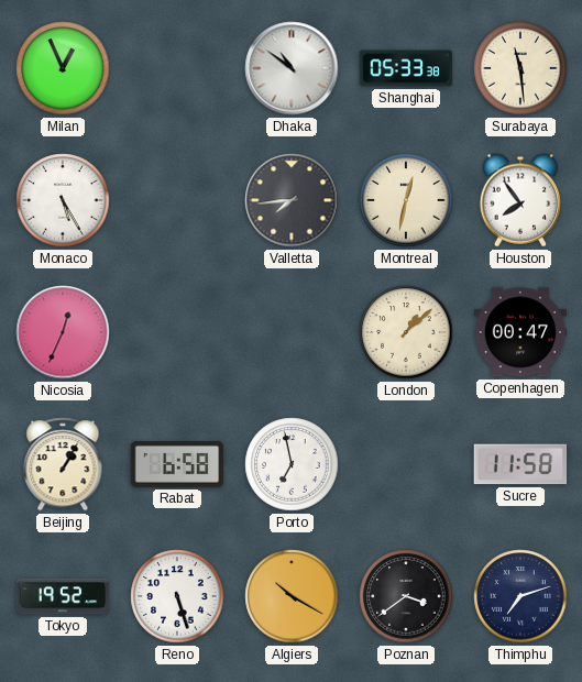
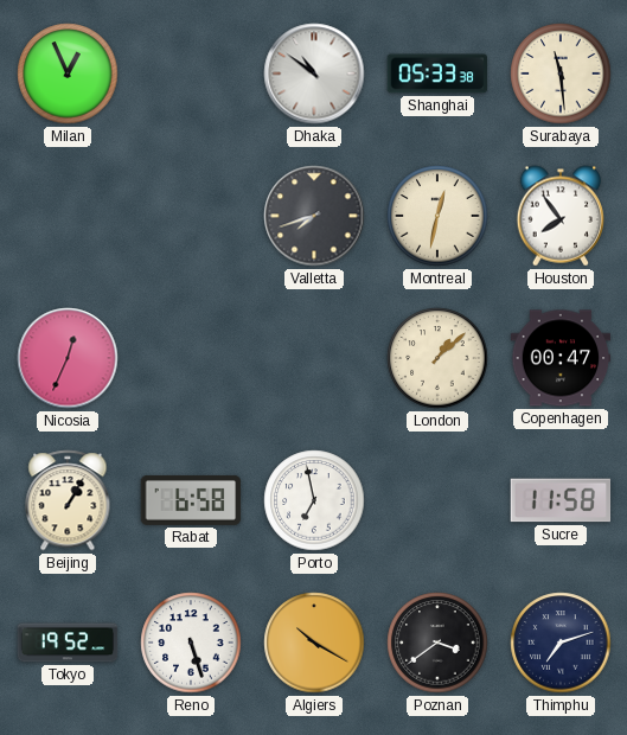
Monaco: 5:25 -> none (63, 200)
Valletta: 7:44 -> 7:42 (314, 216)
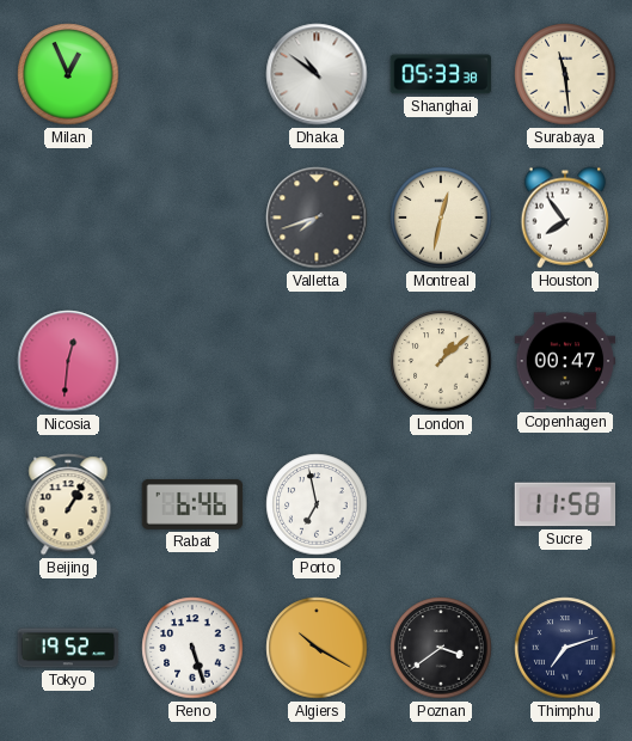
Nicosia: 12:34 -> 12:31 (68, 361)
Rabat: 6:58 -> 6:46 (192, 504)
